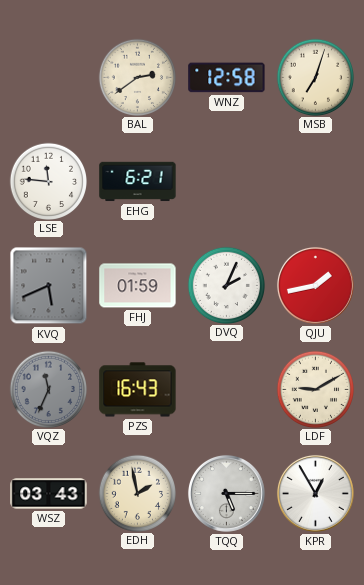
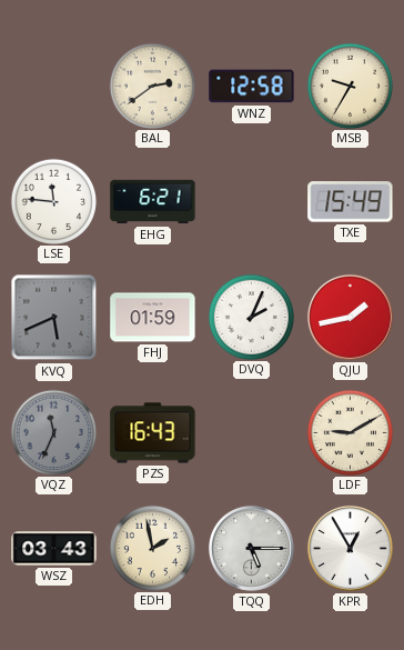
MSB: 7:03 -> 9:35 (350, 86)
TXE: none -> 15:49 (351, 202)
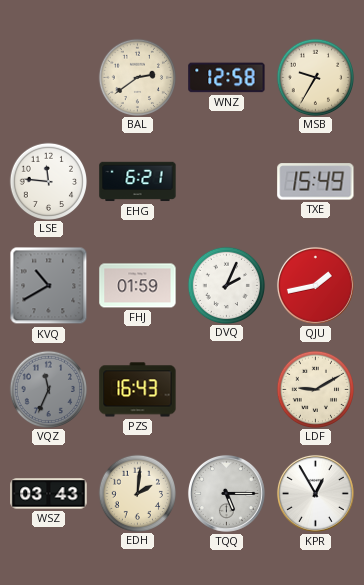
KVQ: 5:41 -> 10:40 (49, 286)
EDH: 1:58 -> 2:01 (137, 493)
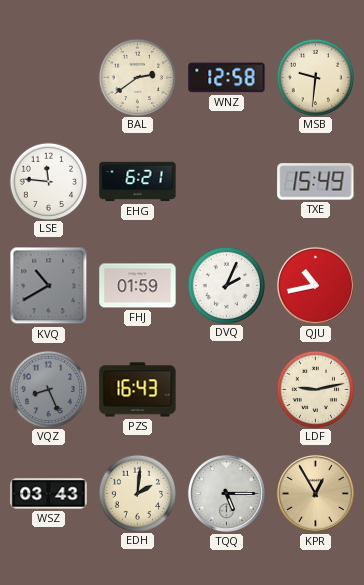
MSB: 9:35 -> 9:31 (315, 77)
QJU: 1:43 -> 10:43 (315, 285)
VQZ: 11:34 -> 8:26 (48, 389)
LDF: 9:10 -> 9:13 (315, 389)
KPR dial: white -> champagne (315, 493)
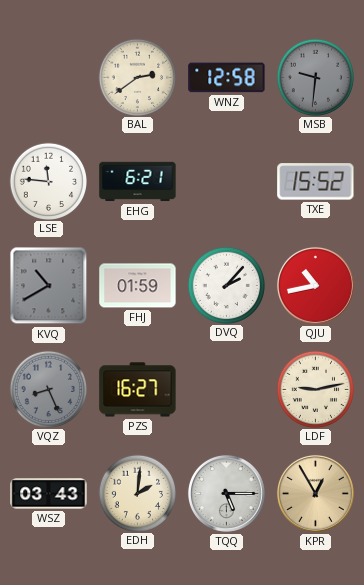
MSB dial: cream -> grey (315, 77)
TXE: 15:49 -> 15:52 (316, 182)
DVQ: 2:04 -> 2:07 (226, 285)
PZS: 16:43 -> 16:27 (138, 390)
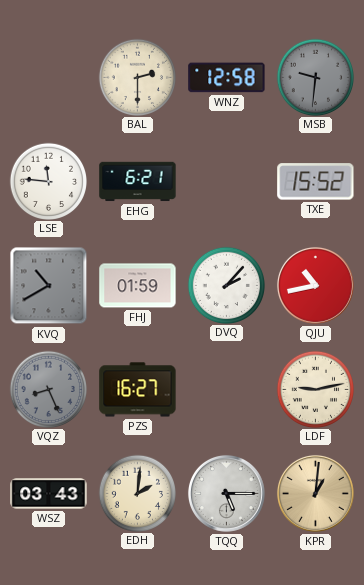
BAL: 2:39 -> 2:30 (137, 77)
KPR: 12:55 -> 1:01 (315, 493)
